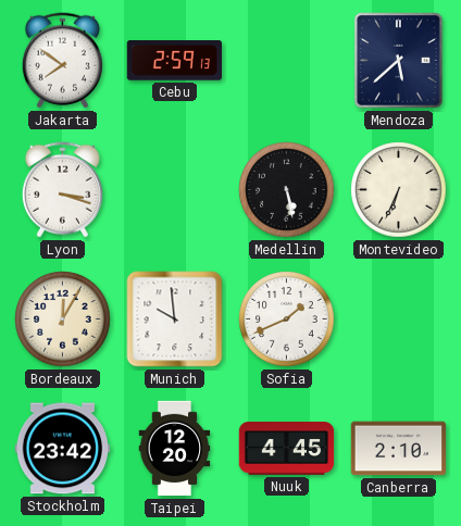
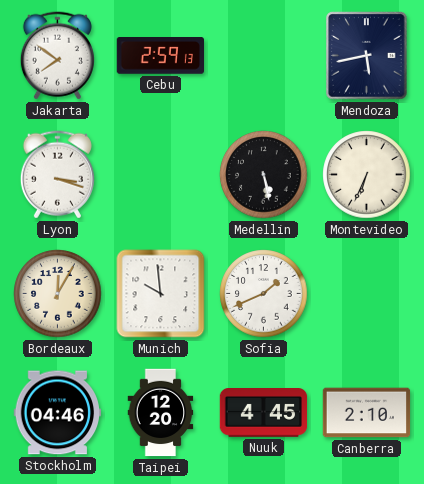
Mendoza: 5:38 -> 5:43 (367, 56)
Stockholm: 23:42 -> 04:46 (58, 413)
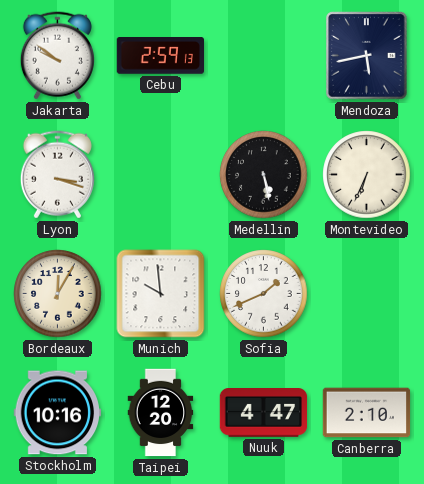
Jakarta: 7:51 -> 9:51 (57, 56)
Stockholm: 04:46 -> 10:16 (58, 413)
Nuuk: 4:45 -> 4:47 (264, 413)
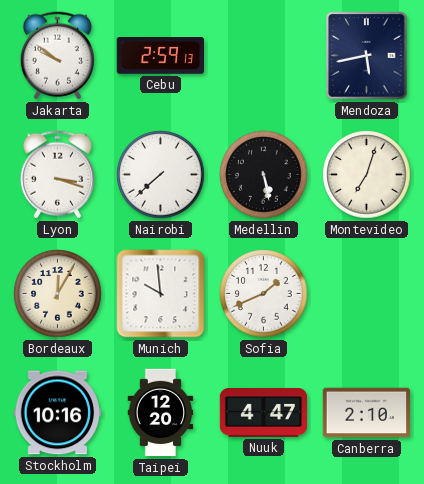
Nairobi: none -> 7:38 (161, 175)
Montevideo: 6:34 -> 7:03 (367, 175)
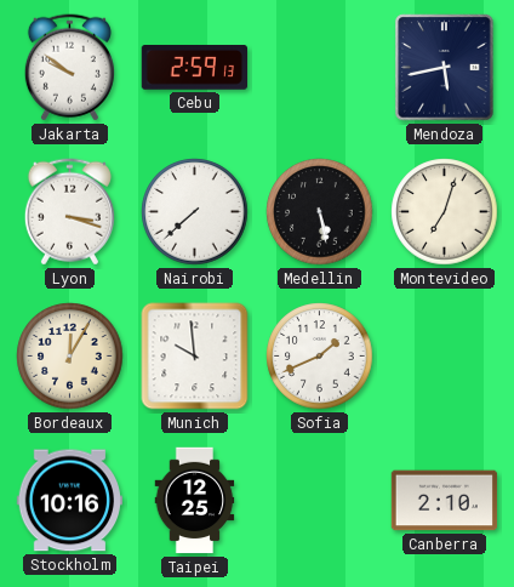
Taipei: 12:20 -> 12:25 (195, 501)
Nuuk: 4:47 -> none (264, 413)
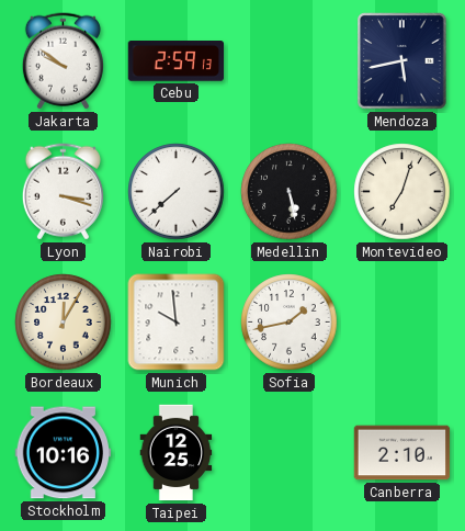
Sofia: 1:41 -> 1:43 (290, 323)
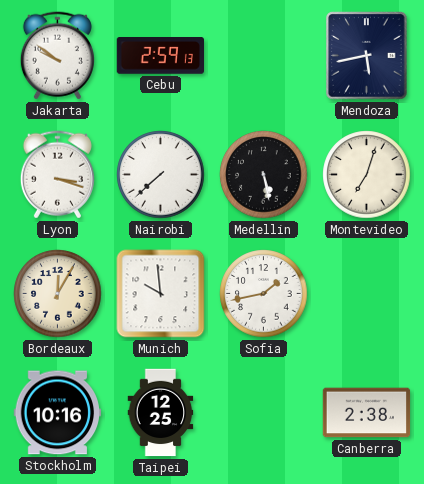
Canberra: 2:10 -> 2:38 (367, 413)
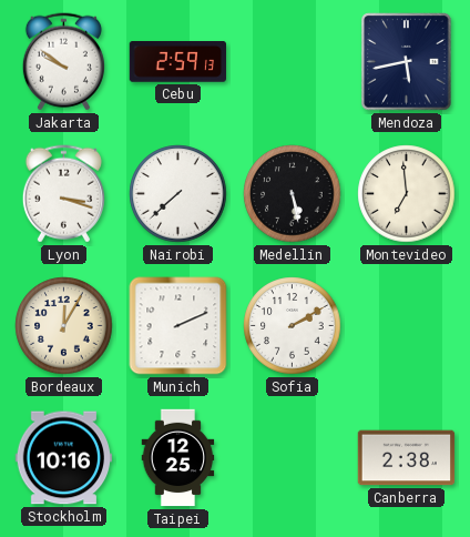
Montevideo: 7:03 -> 6:59 (407, 194)
Munich: 9:59 -> 2:11 (178, 326)
Sofia: 1:43 -> 2:10 (293, 326)
